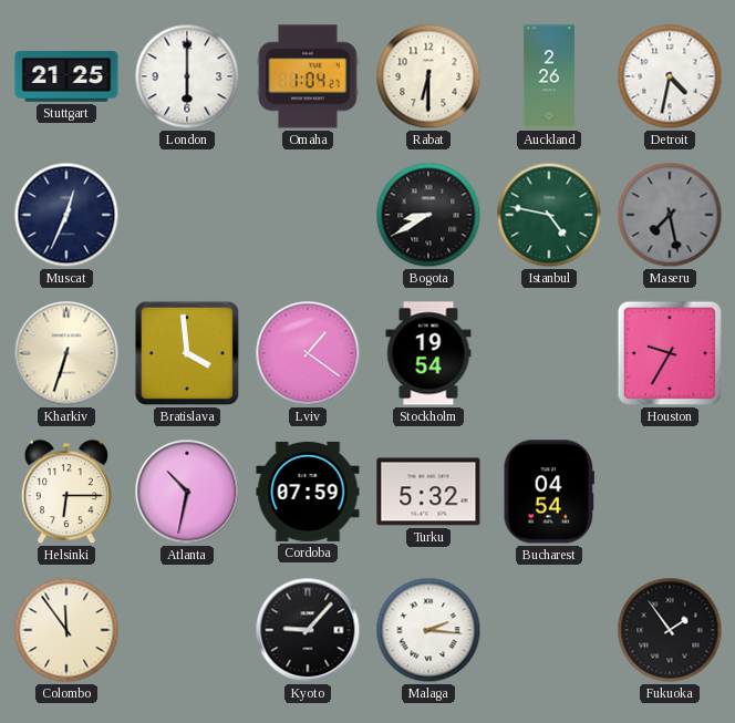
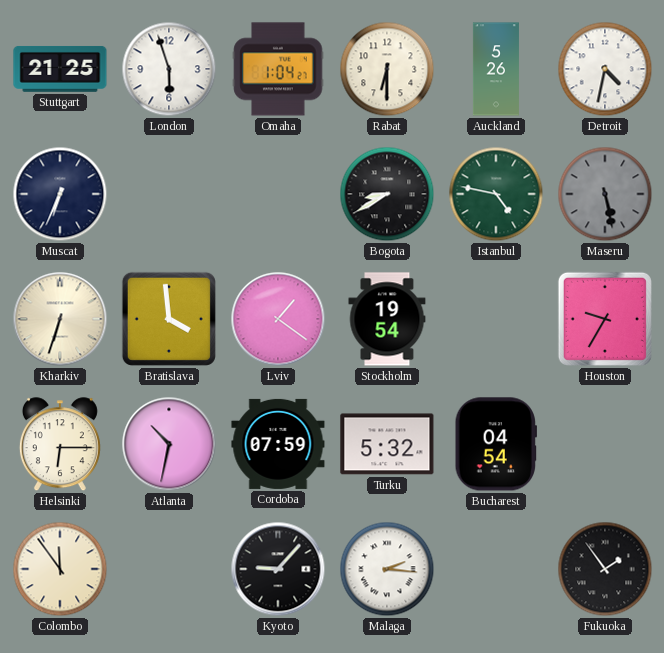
London: 6:00 -> 5:57 (169, 69)
Auckland: 2:26 -> 5:26 (496, 69)
Muscat: 12:34 -> 6:34 (60, 194)
Maseru: 7:28 -> 5:28 (605, 194)
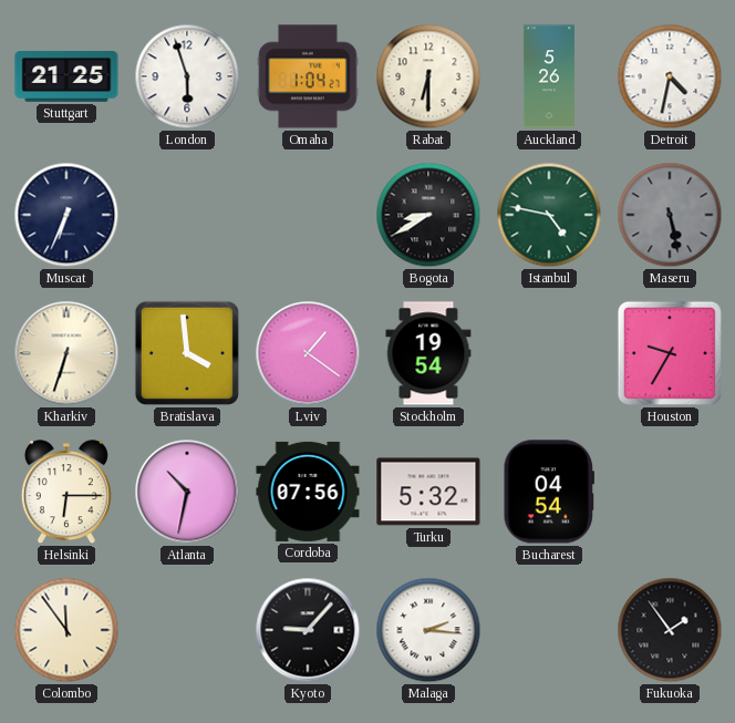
Cordoba: 07:59 -> 07:56 (308, 492)
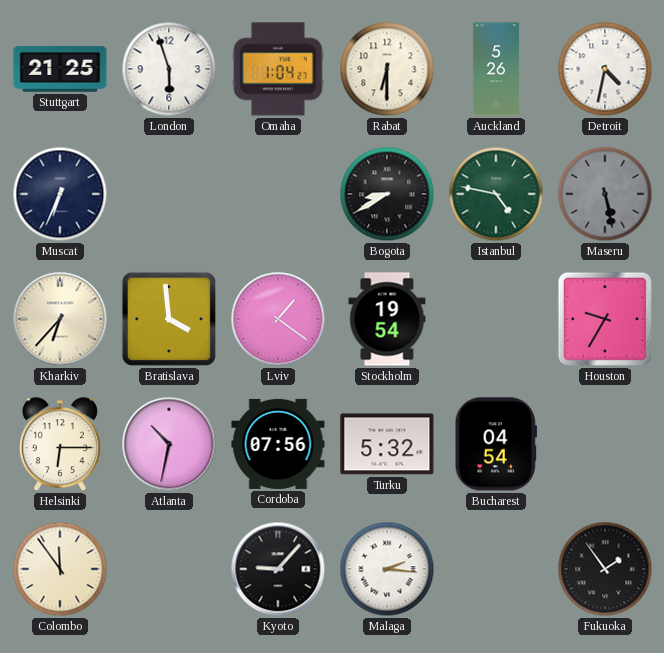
Kharkiv: 6:33 -> 6:37 (60, 319)
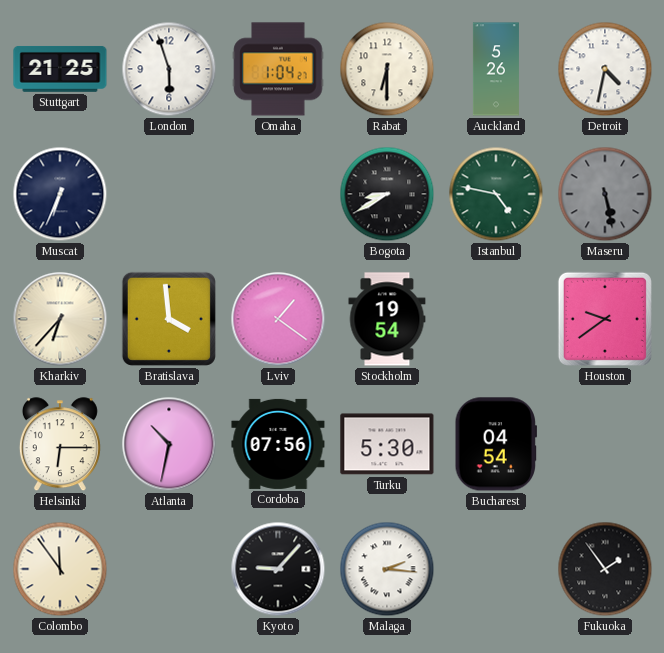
Houston: 9:35 -> 9:39 (605, 319)
Turku: 5:32 -> 5:30 (387, 444)
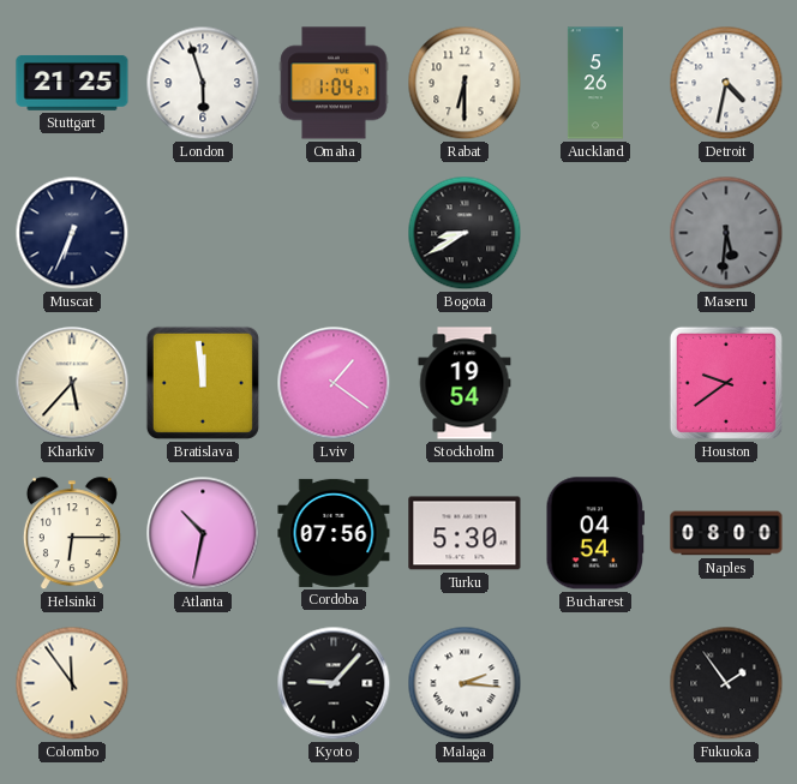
Istanbul: 4:47 -> none (496, 194)
Maseru: 5:28 -> 5:31 (726, 233)
Kharkiv: 6:37 -> 5:37 (72, 383)
Bratislava: 3:59 -> 11:59 (203, 383)
Naples: none -> 08:00 (726, 533)
